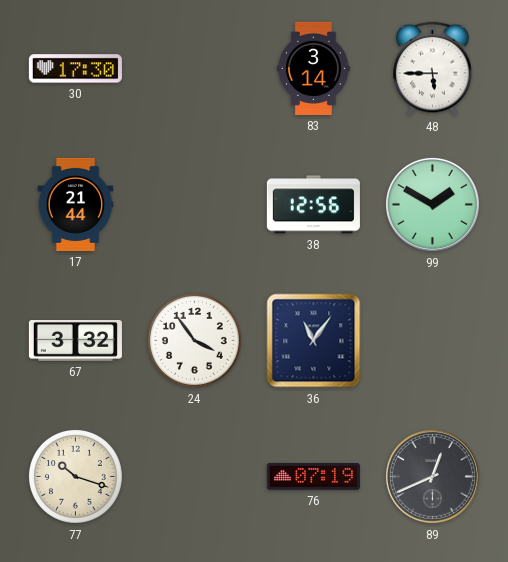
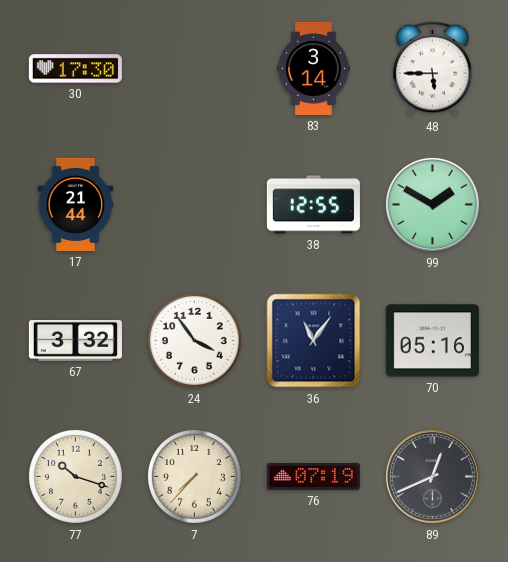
38: 12:56 -> 12:55 (313, 205)
70: none -> 05:16 (432, 341)
7: none -> 7:37 (194, 476)
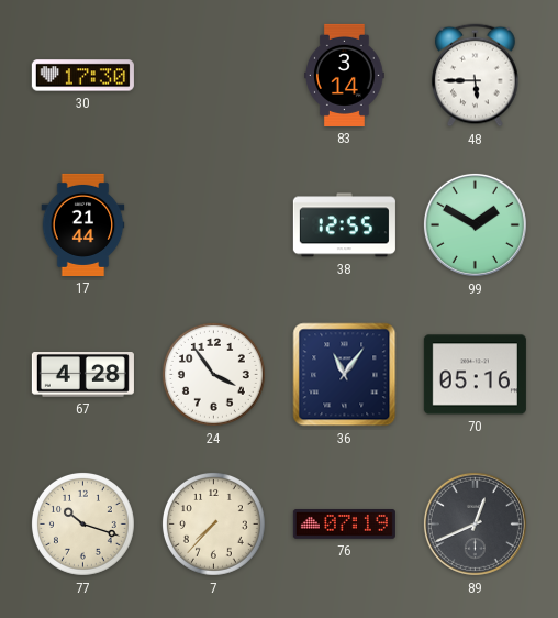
67: 3:32 -> 4:28 (82, 375)
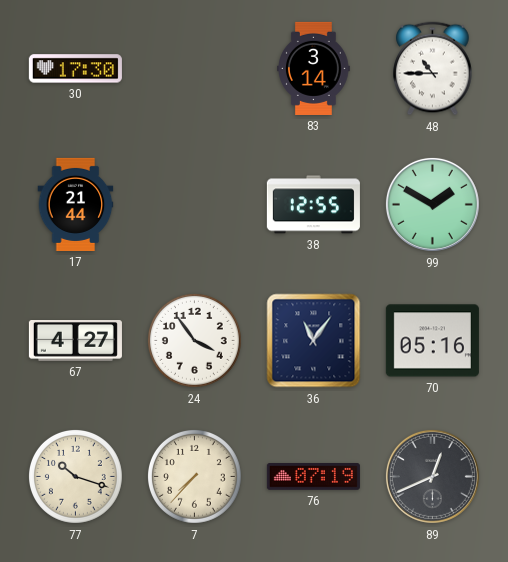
48: 5:45 -> 10:45 (433, 69)
67: 4:28 -> 4:27 (75, 341)
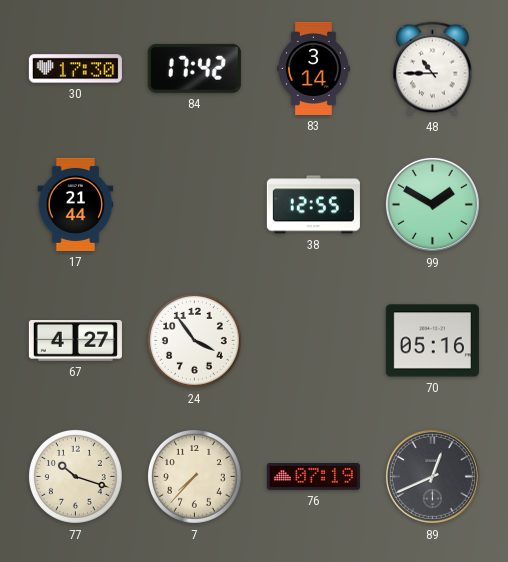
84: none -> 17:42 (194, 68)
36: 11:06 -> none (314, 341)
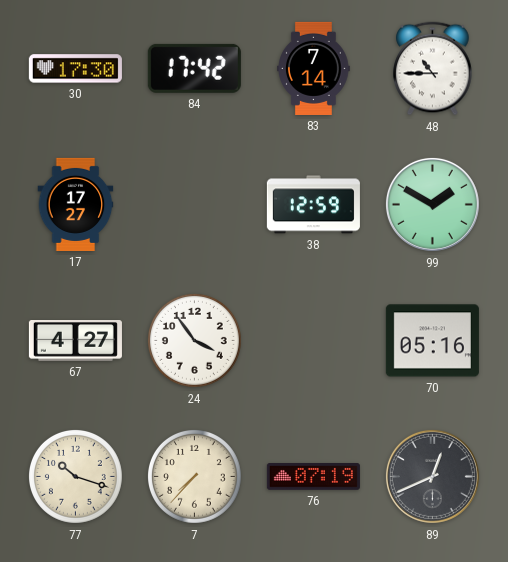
83: 3:14 -> 7:14 (314, 68)
17: 21:44 -> 17:27 (76, 204)
38: 12:55 -> 12:59 (313, 205)
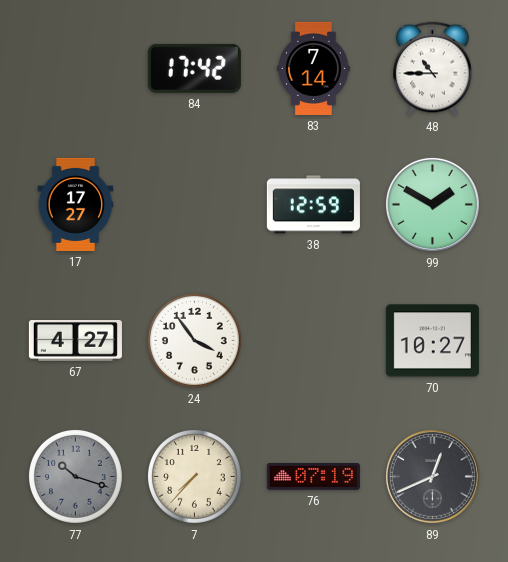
30: 17:30 -> none (75, 69)
70: 05:16 -> 10:27 (432, 341)
77 dial: cream -> grey (75, 476)
